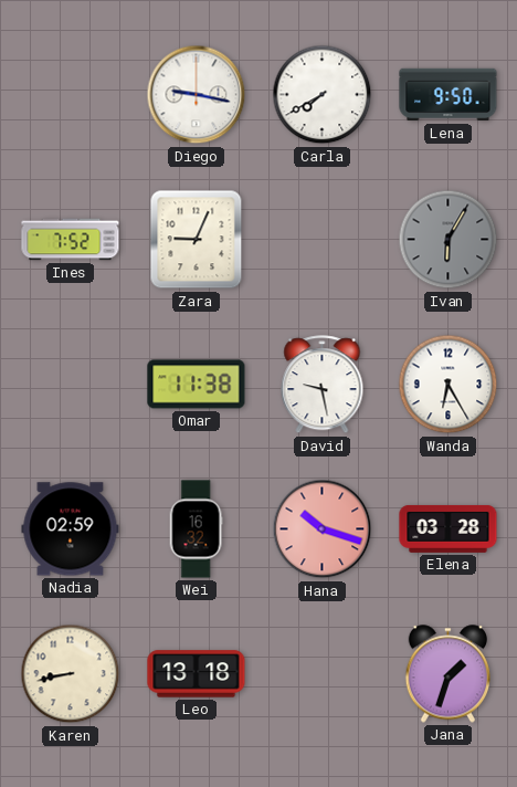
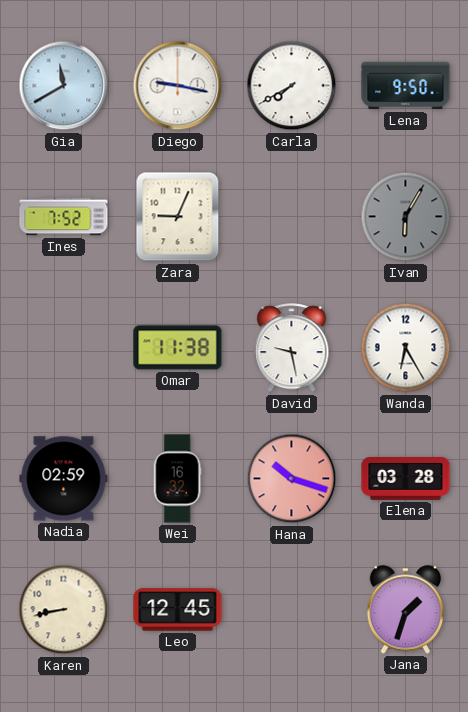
Gia: none -> 11:40 (64, 86)
Leo: 13:18 -> 12:45 (178, 610)
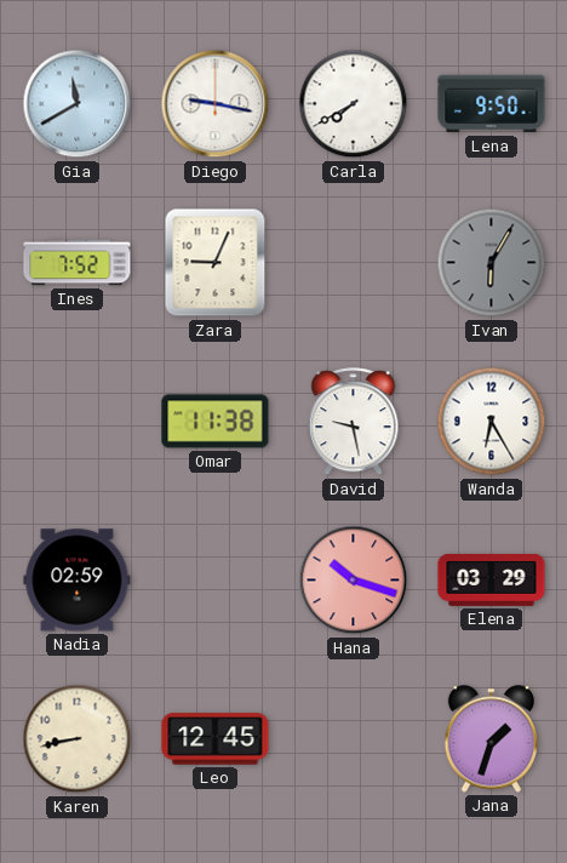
Wei: 16:32 -> none (177, 479)
Elena: 03:28 -> 03:29 (492, 579)
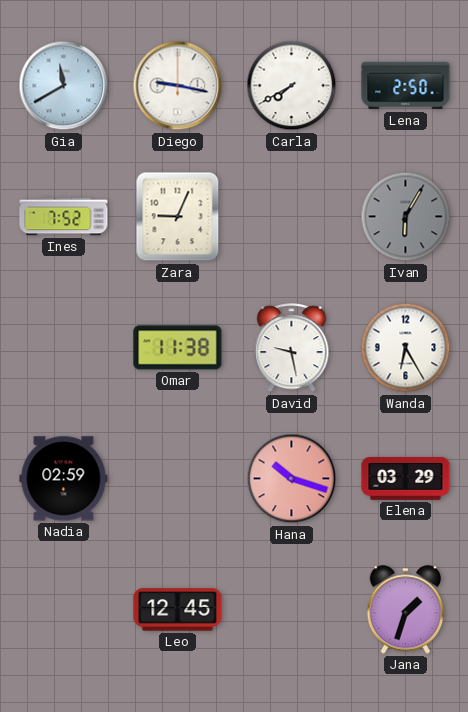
Lena: 9:50 -> 2:50 (406, 86)
Karen: 8:43 -> none (78, 739)
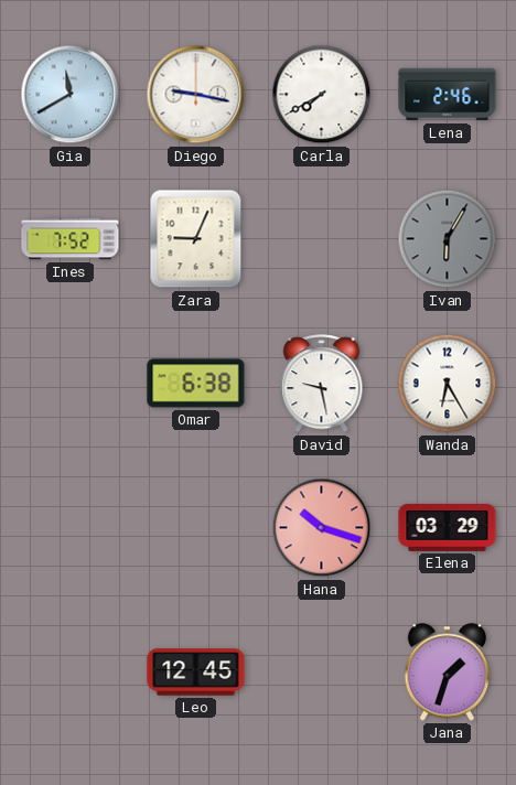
Lena: 2:50 -> 2:46 (448, 95)
Omar: 11:38 -> 6:38 (196, 384)
Nadia: 02:59 -> none (64, 479)
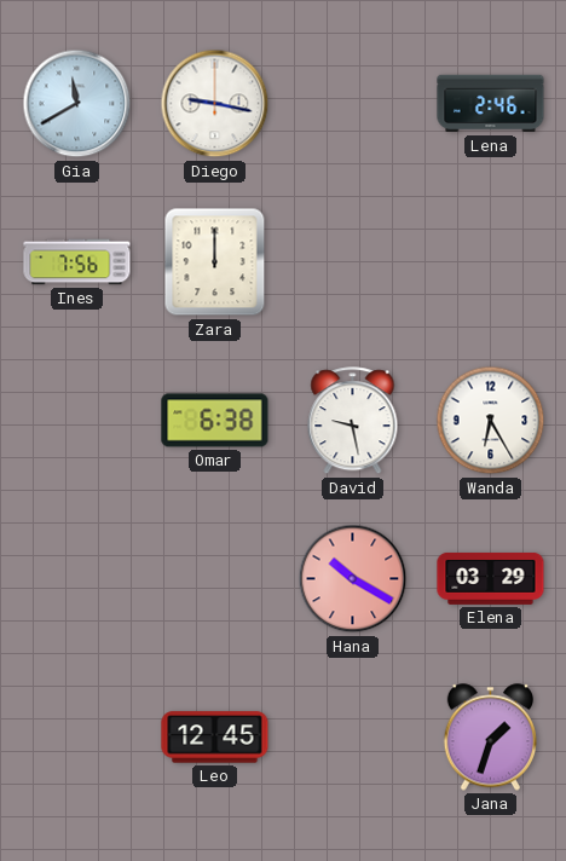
Carla: 7:40 -> none (322, 95)
Ines: 7:52 -> 7:56 (77, 262)
Zara: 9:04 -> 12:00 (215, 262)
Ivan: 6:05 -> none (448, 239)
Hana: 10:18 -> 10:20 (353, 579)
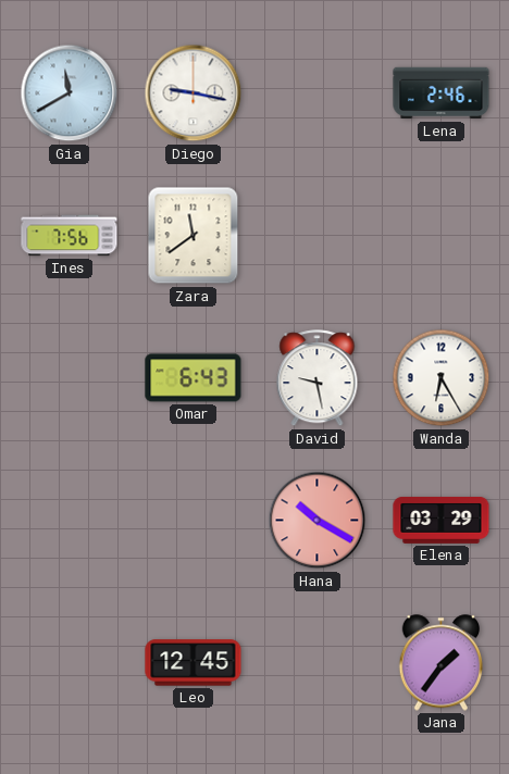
Zara: 12:00 -> 11:39 (194, 236)
Omar: 6:38 -> 6:43 (194, 378)
Jana: 1:33 -> 1:36 (442, 663)
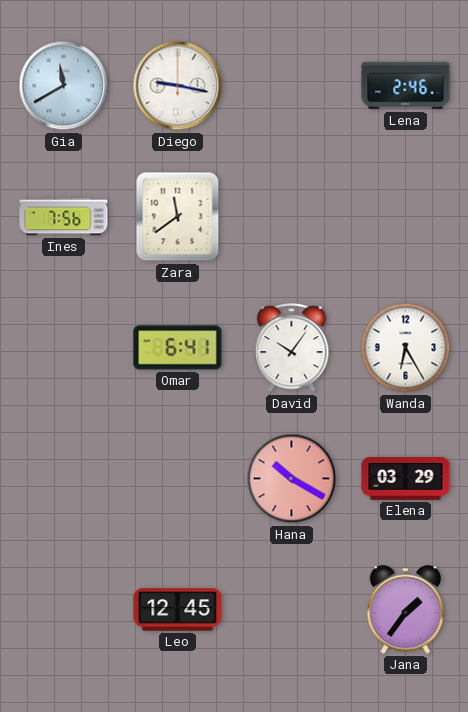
Omar: 6:43 -> 6:41 (178, 348)
David: 9:28 -> 10:06 (292, 348)
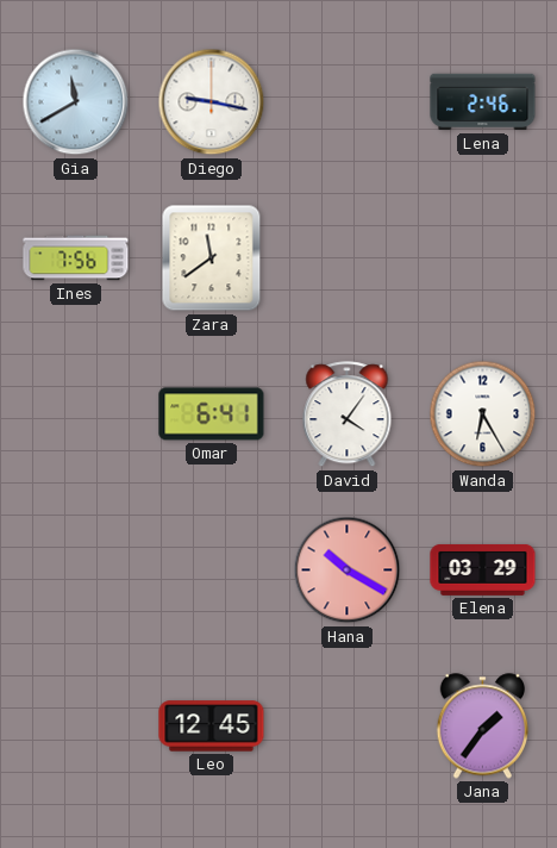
David: 10:06 -> 4:06 (348, 414)
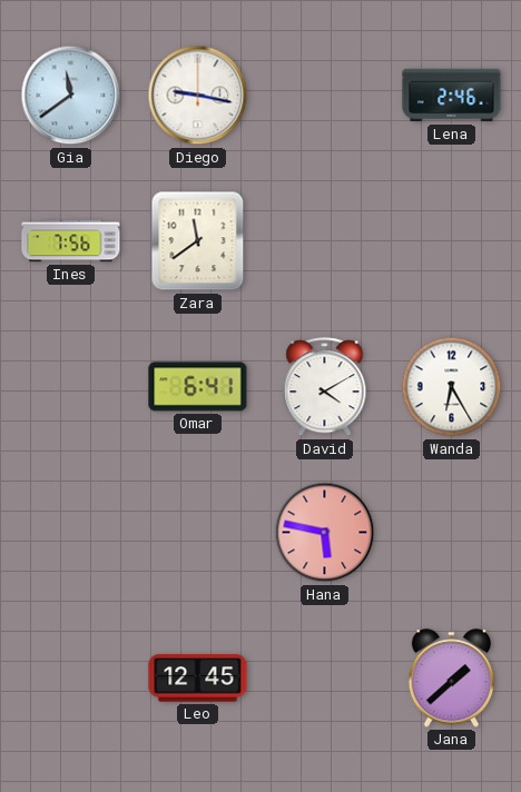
Gia: 11:40 -> 11:39 (71, 96)
David: 4:06 -> 4:10 (325, 387)
Hana: 10:20 -> 5:47 (325, 533)
Elena: 03:29 -> none (483, 569)
Jana: 1:36 -> 1:38 (452, 679)
